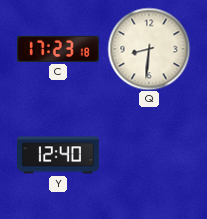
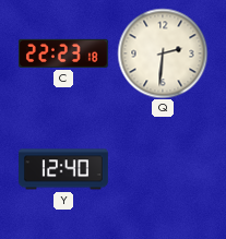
C: 17:23 -> 22:23 (63, 53)
Q: 8:31 -> 2:31 (163, 53)
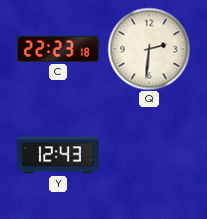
Y: 12:40 -> 12:43 (59, 155)
